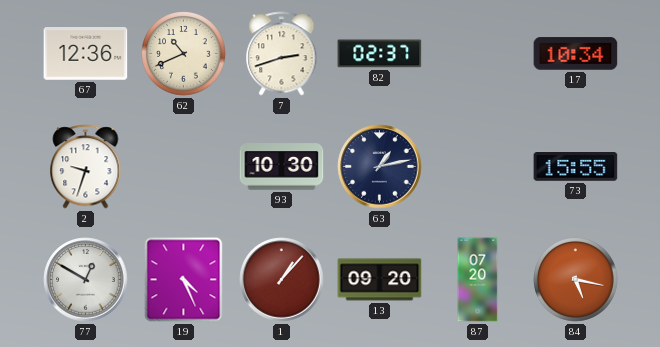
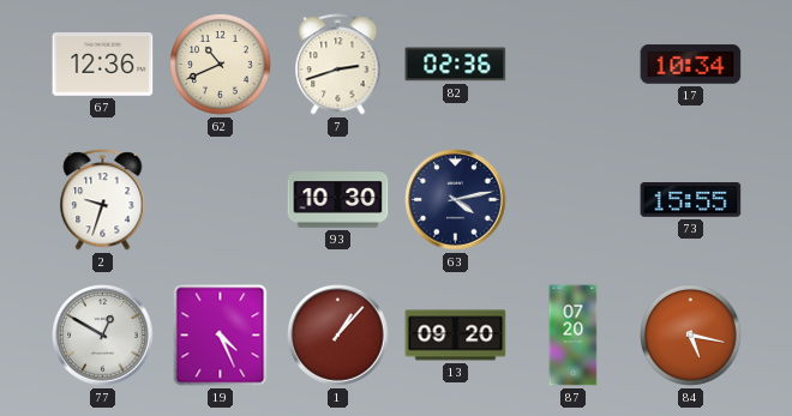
82: 02:37 -> 02:36 (456, 65)
63: 1:13 -> 4:13 (456, 200)
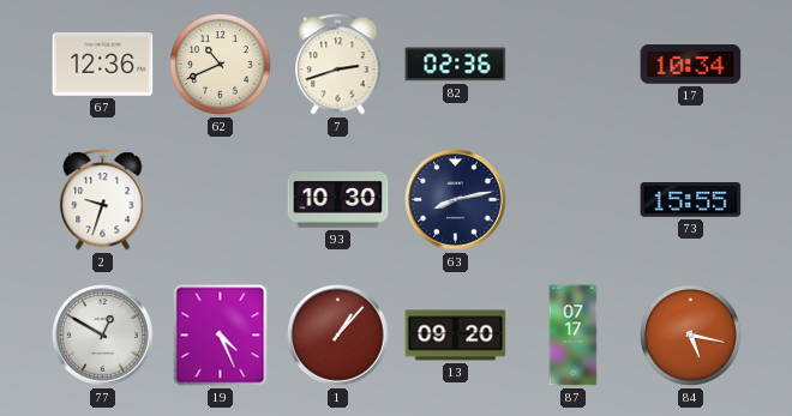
63: 4:13 -> 8:13 (456, 200)
87: 07:20 -> 07:17 (574, 336)
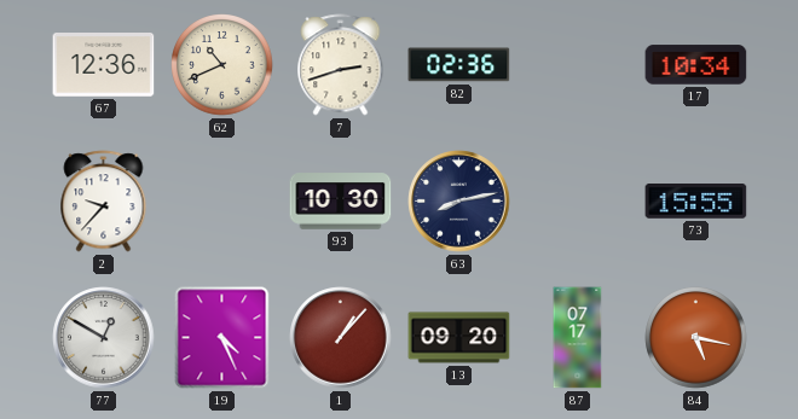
2: 9:33 -> 9:37 (104, 202)
